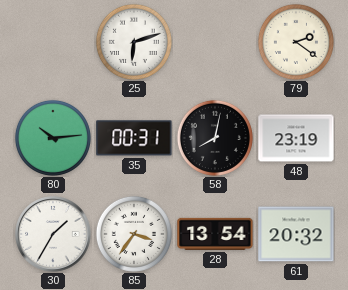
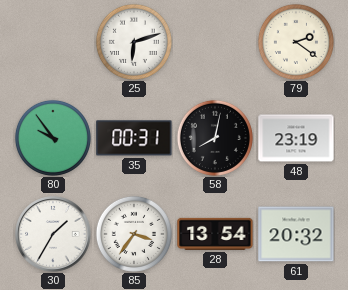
80: 10:14 -> 9:54 (53, 138)
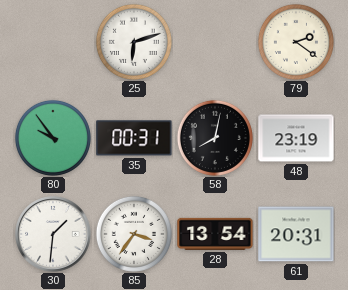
30: 1:35 -> 1:31 (53, 234)
61: 20:32 -> 20:31 (296, 234)
